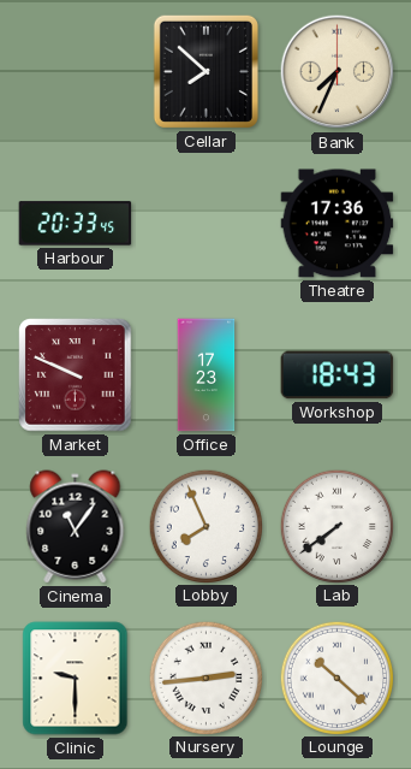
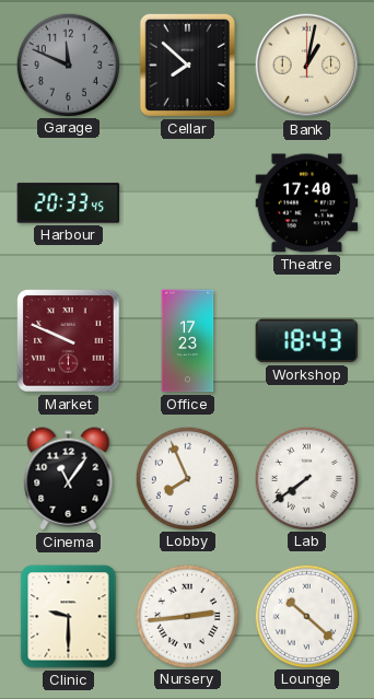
Garage: none -> 11:49 (68, 65)
Bank: 7:34 -> 1:02 (307, 66)
Theatre: 17:36 -> 17:40 (307, 203)
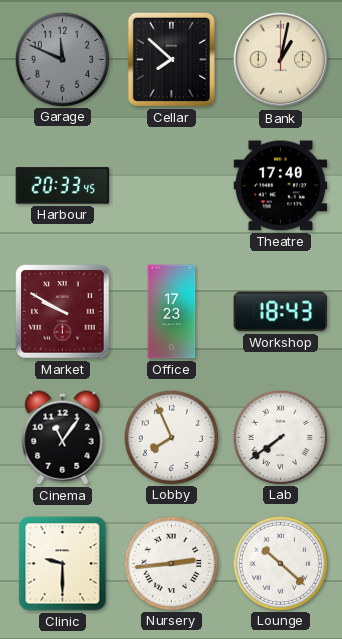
Market: 9:49 -> 9:50 (63, 312)
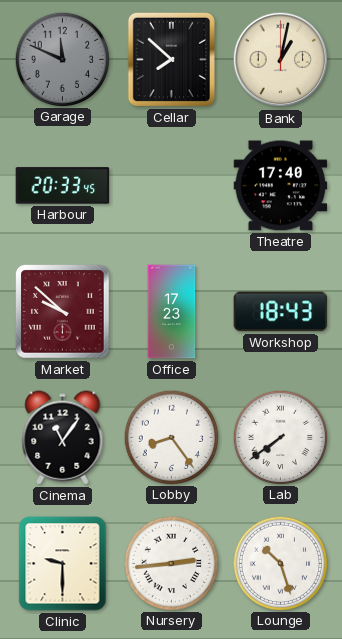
Market: 9:50 -> 9:52 (63, 312)
Lobby: 7:56 -> 8:24 (171, 437)
Lounge: 10:22 -> 10:27 (280, 563)
